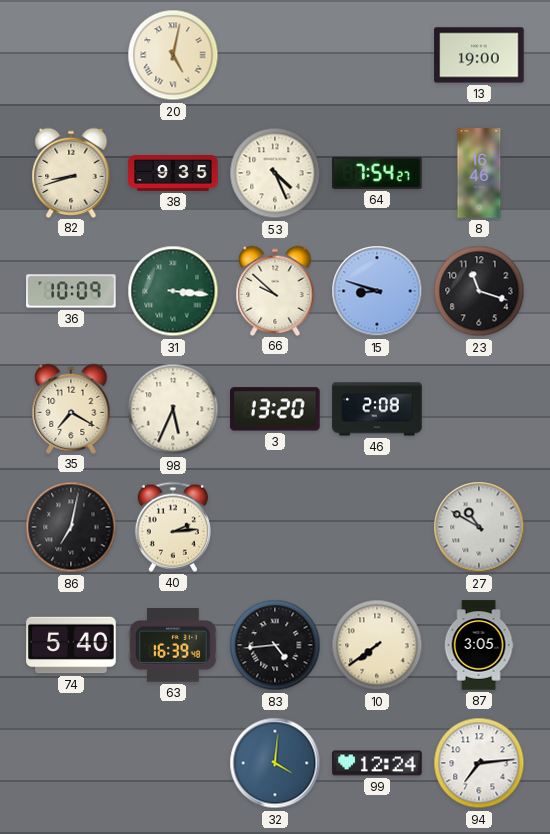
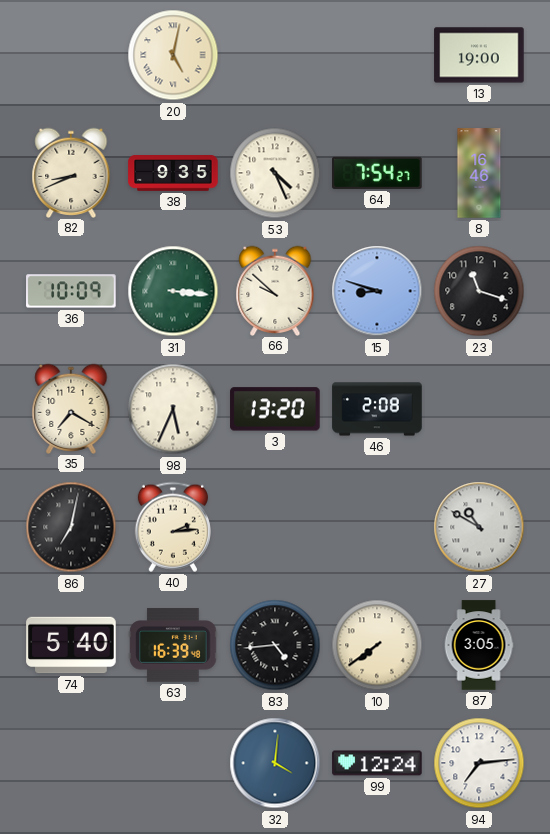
82: 8:42 -> 8:41 (71, 172)
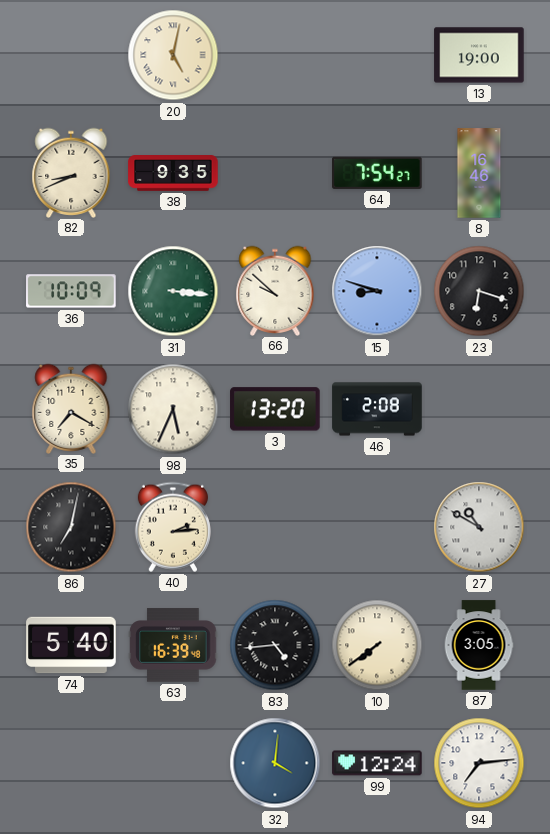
53: 4:26 -> none (275, 173)
23: 11:18 -> 6:18 (479, 291)
